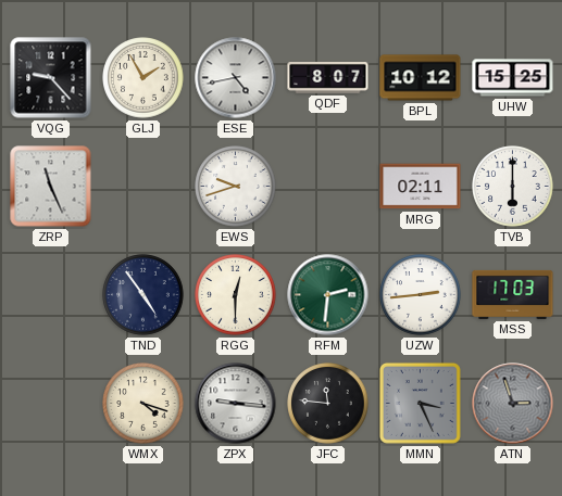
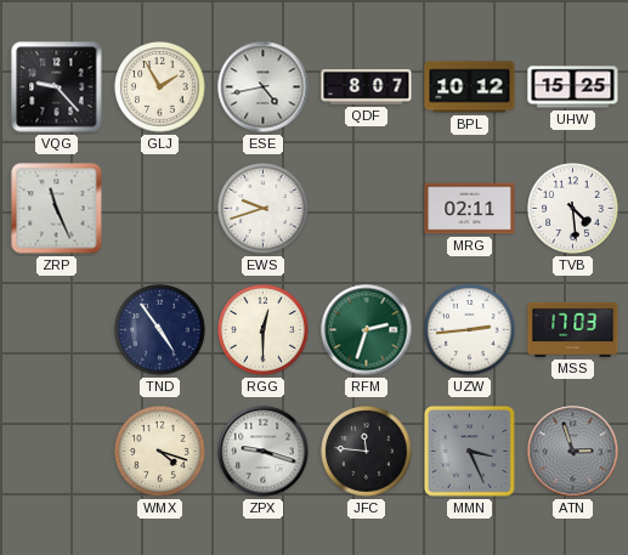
TVB: 6:00 -> 4:29 (573, 209)
RFM: 2:31 -> 2:33 (367, 330)
ZPX: 9:16 -> 9:18 (264, 452)
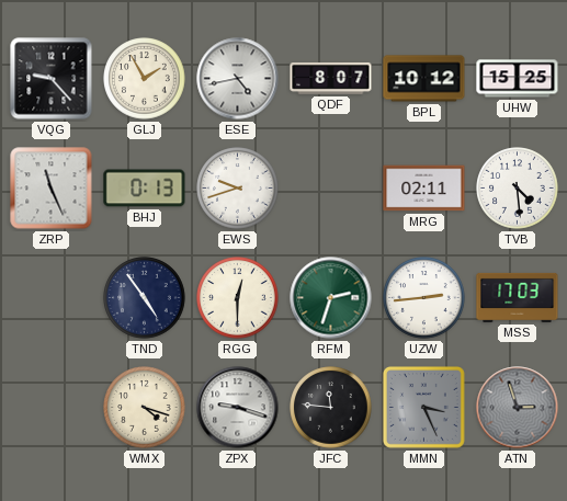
BHJ: none -> 0:13 (145, 189)
